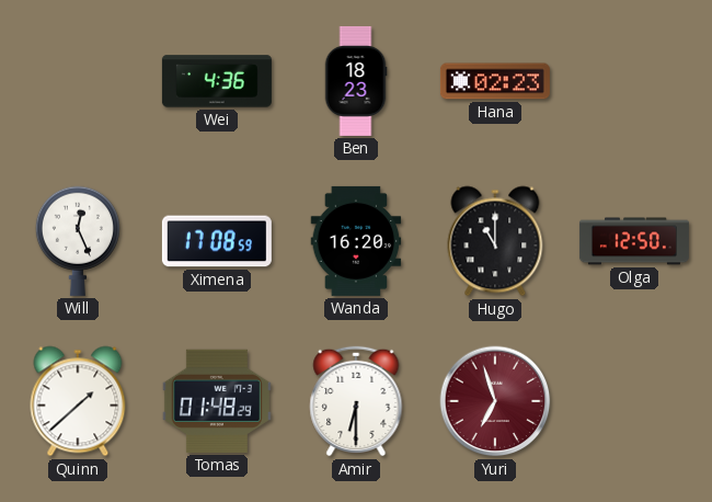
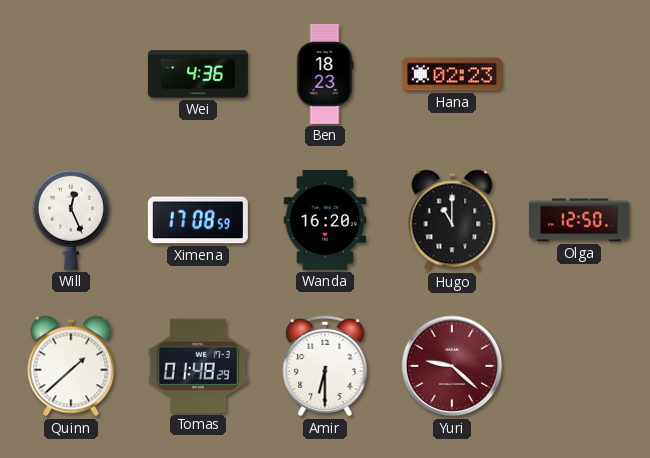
Yuri: 6:57 -> 9:22 (452, 366)
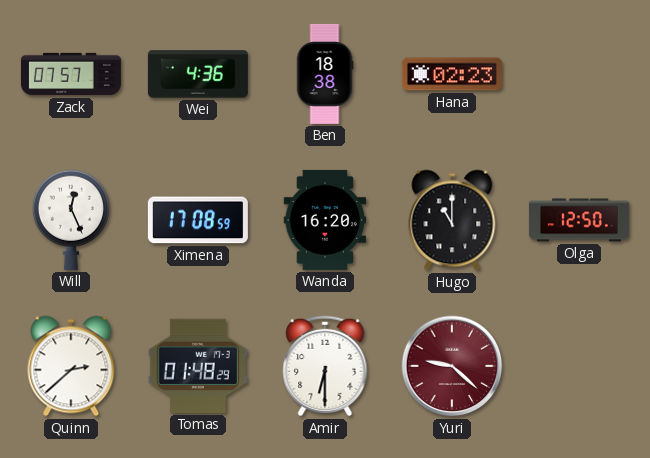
Zack: none -> 07:57 (71, 74)
Ben: 18:23 -> 18:38 (325, 74)
Quinn: 1:38 -> 2:38 (71, 366)
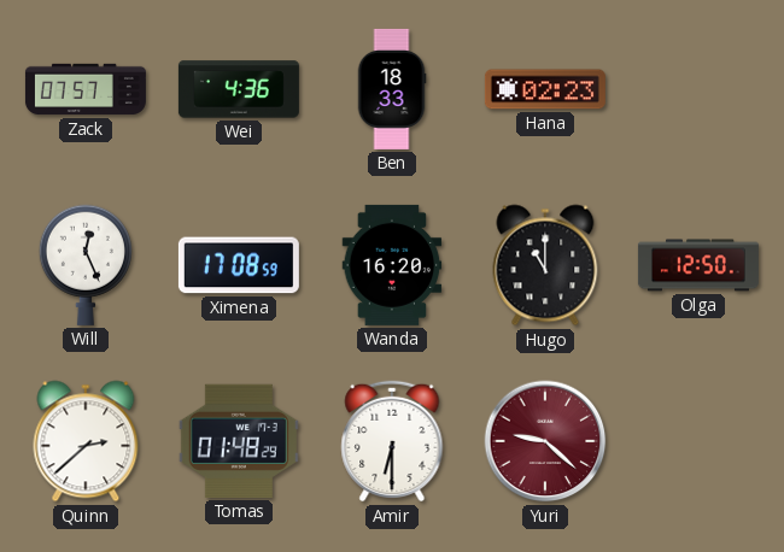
Ben: 18:38 -> 18:33 (392, 89)
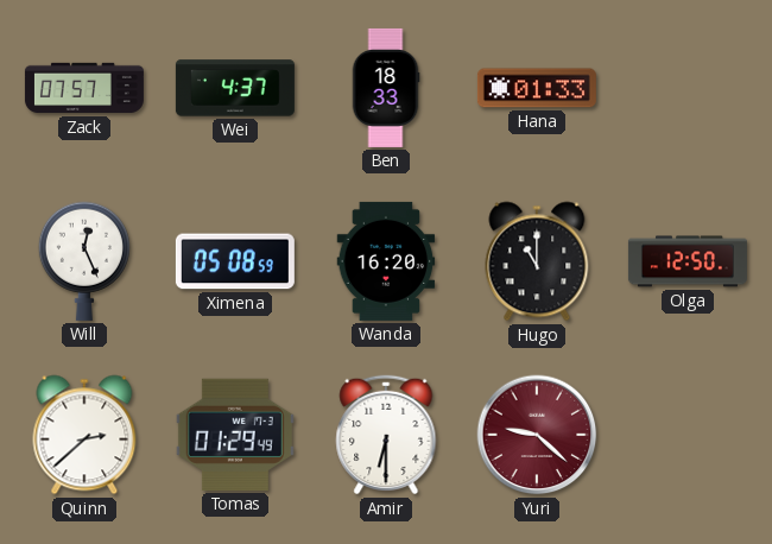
Wei: 4:36 -> 4:37 (235, 88)
Hana: 02:23 -> 01:33 (537, 88)
Ximena: 17:08 -> 05:08 (235, 261)
Tomas: 01:48 -> 01:29 (235, 435)
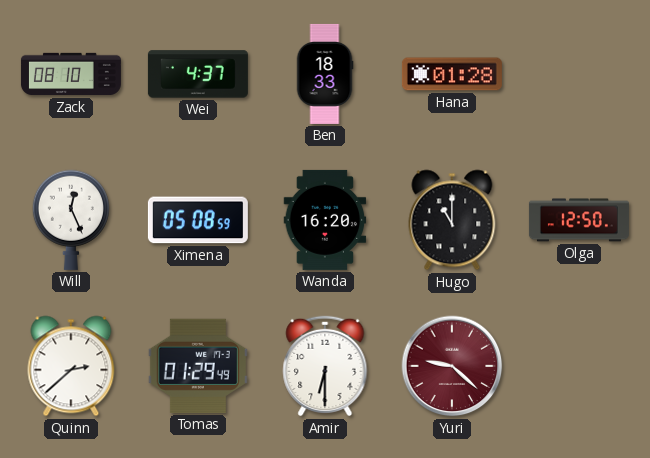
Zack: 07:57 -> 08:10 (71, 74)
Hana: 01:33 -> 01:28 (452, 74)
